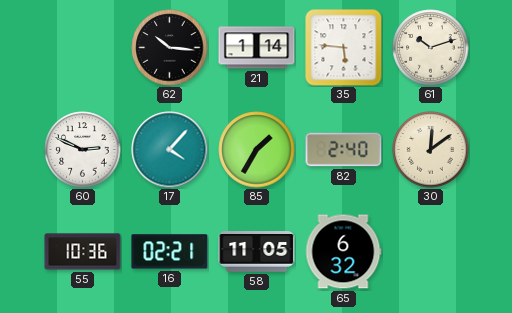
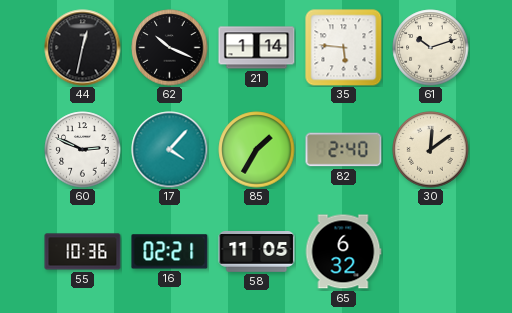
44: none -> 12:32 (83, 48)
62: 10:16 -> 10:19 (170, 48)
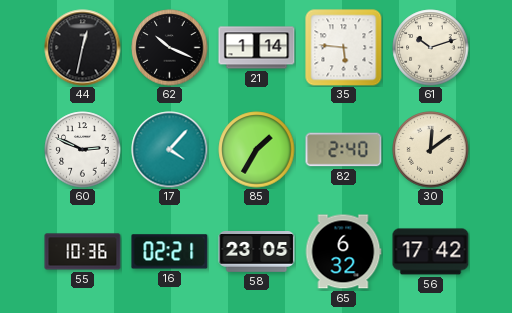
58: 11:05 -> 23:05 (257, 252)
56: none -> 17:42 (431, 252)
